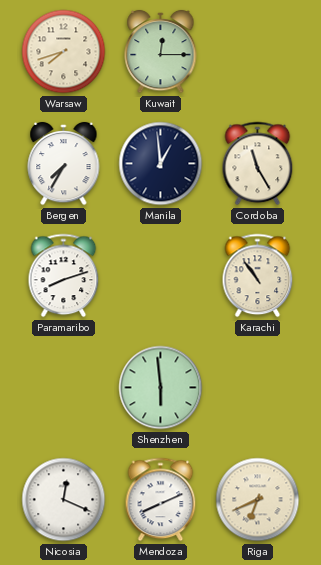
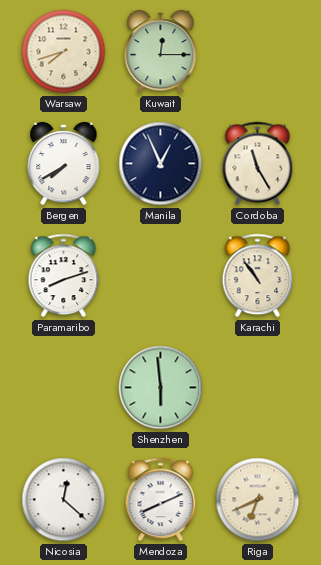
Bergen: 7:35 -> 7:40 (64, 164)
Manila: 12:59 -> 12:56 (161, 164)
Nicosia: 12:19 -> 12:22 (64, 500)
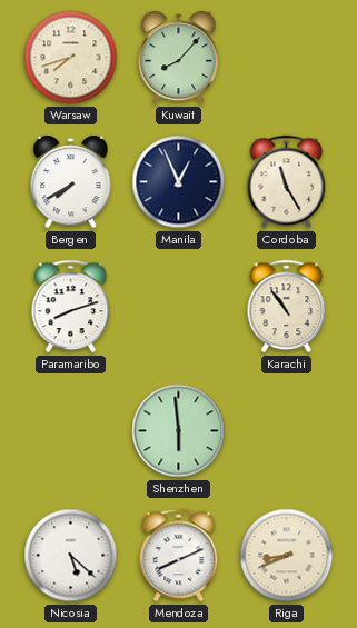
Kuwait: 12:15 -> 8:07 (179, 58)
Nicosia: 12:22 -> 5:22 (71, 556)
Riga: 6:41 -> 8:41 (287, 556)
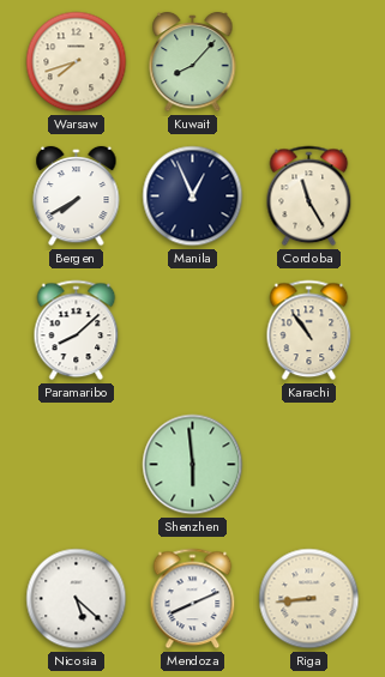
Paramaribo: 8:12 -> 8:08 (77, 331)
Riga: 8:41 -> 8:44 (309, 599)
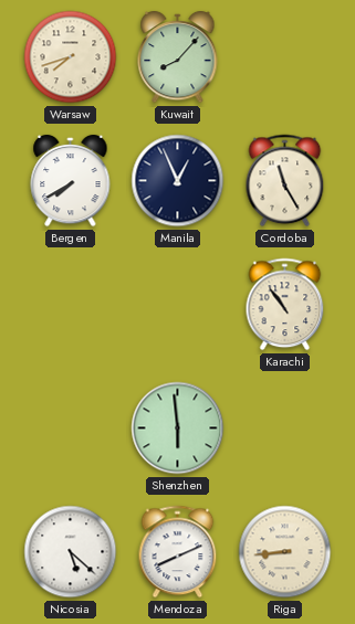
Paramaribo: 8:08 -> none (77, 331)
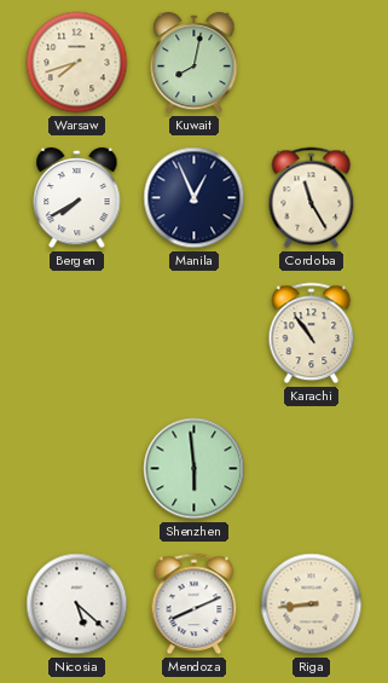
Kuwait: 8:07 -> 8:02 (195, 63)
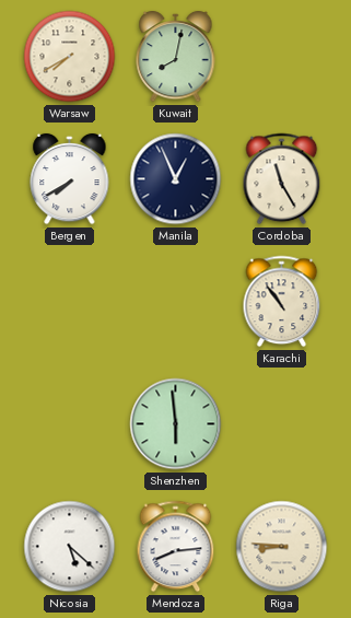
Warsaw: 7:42 -> 7:40 (70, 57)
Mendoza: 8:11 -> 8:14 (176, 547)
Riga: 8:44 -> 8:46 (282, 547)
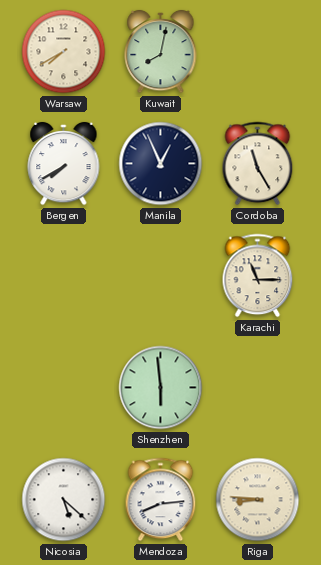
Karachi: 10:54 -> 11:15 (258, 276)
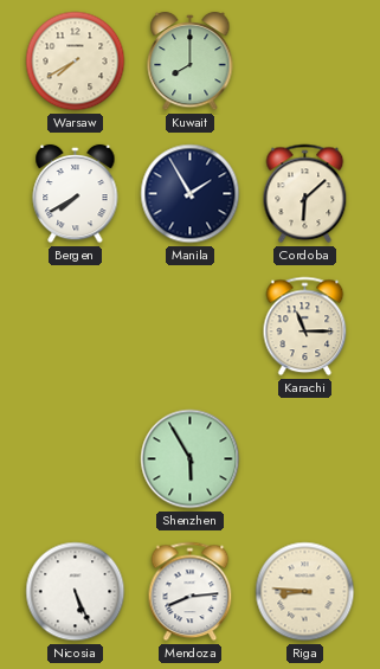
Kuwait: 8:02 -> 8:00 (191, 62)
Manila: 12:56 -> 1:55 (191, 194)
Cordoba: 11:25 -> 6:08 (305, 194)
Shenzhen: 5:59 -> 5:55 (191, 459)
Nicosia: 5:22 -> 5:26 (76, 592)
